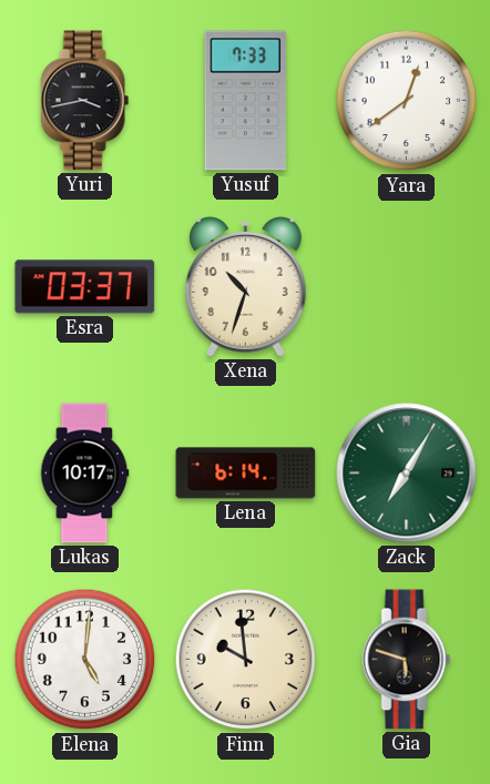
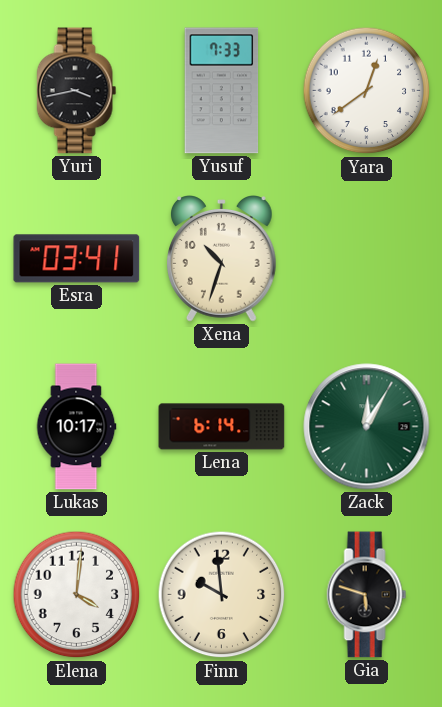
Esra: 03:37 -> 03:41 (77, 259)
Zack: 7:05 -> 12:05 (367, 427)
Elena: 5:01 -> 4:01 (77, 595)
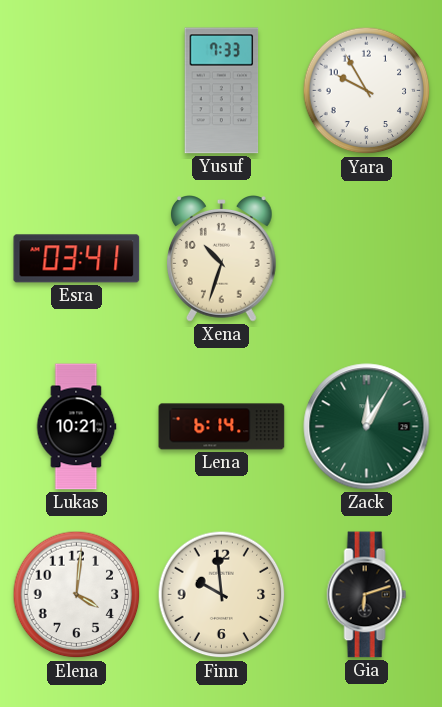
Yuri: 3:43 -> none (77, 91)
Yara: 12:39 -> 9:55 (367, 91)
Lukas: 10:17 -> 10:21 (76, 427)
Gia: 5:48 -> 6:12 (367, 595)
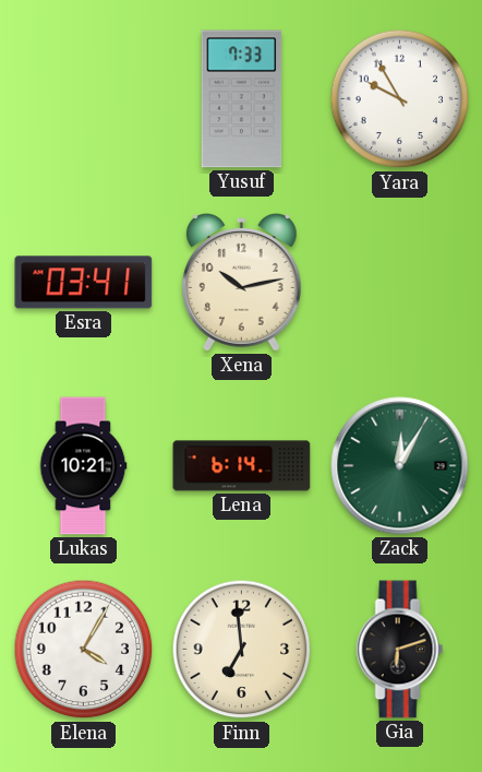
Xena: 10:33 -> 10:13 (242, 283)
Elena: 4:01 -> 4:05 (84, 650)
Finn: 9:59 -> 6:59 (242, 650)
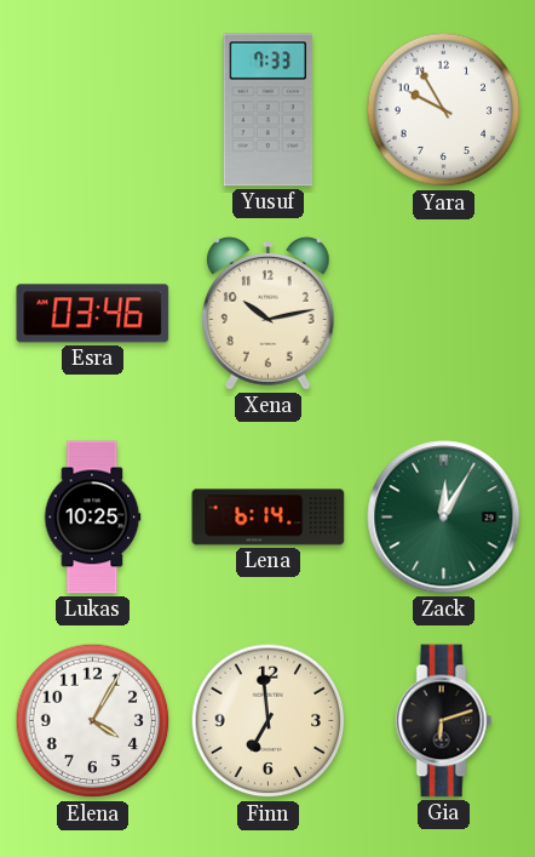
Esra: 03:41 -> 03:46 (93, 314)
Lukas: 10:21 -> 10:25 (92, 518)
